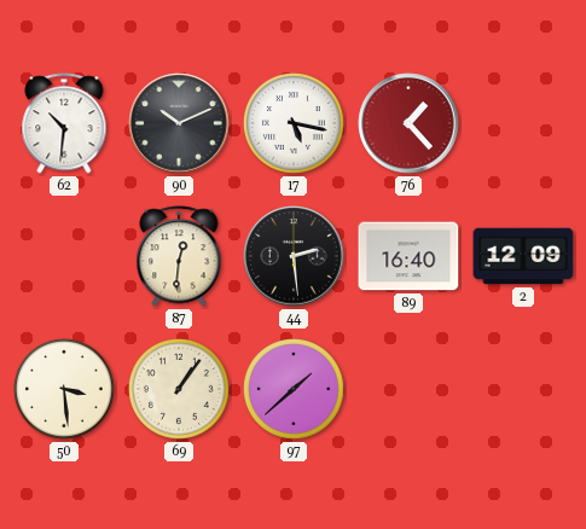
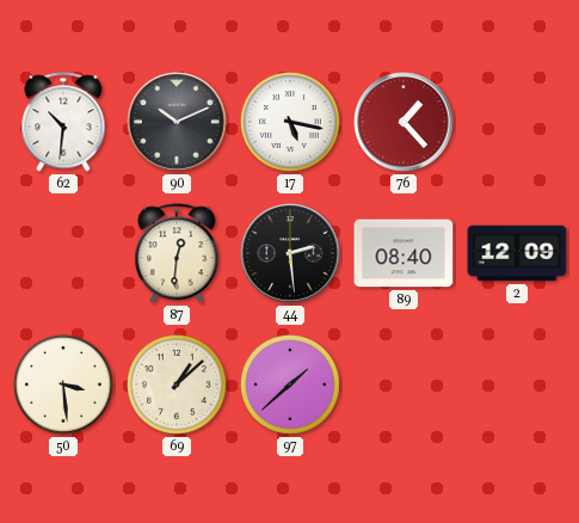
89: 16:40 -> 08:40 (404, 253)
69: 1:06 -> 1:08 (178, 386)
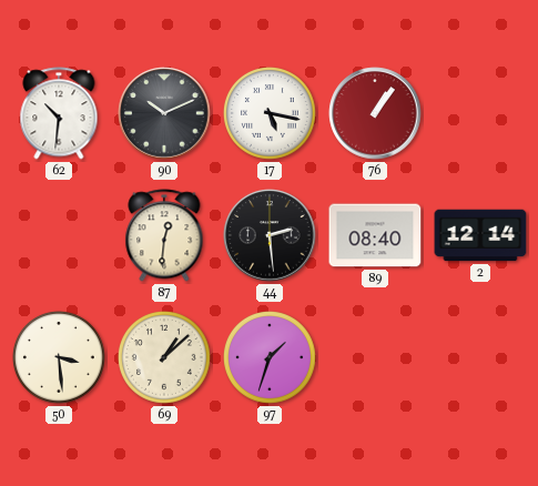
76: 1:23 -> 1:06 (375, 113)
2: 12:09 -> 12:14 (480, 235)
97: 1:38 -> 1:33 (271, 358)
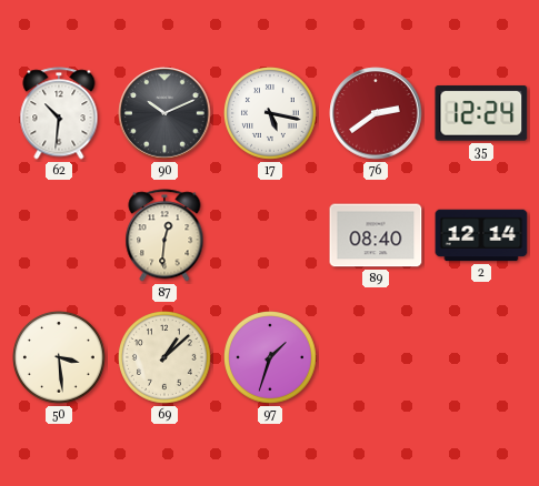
76: 1:06 -> 2:39 (376, 113)
35: none -> 12:24 (481, 113)
44: 2:29 -> none (270, 235)
